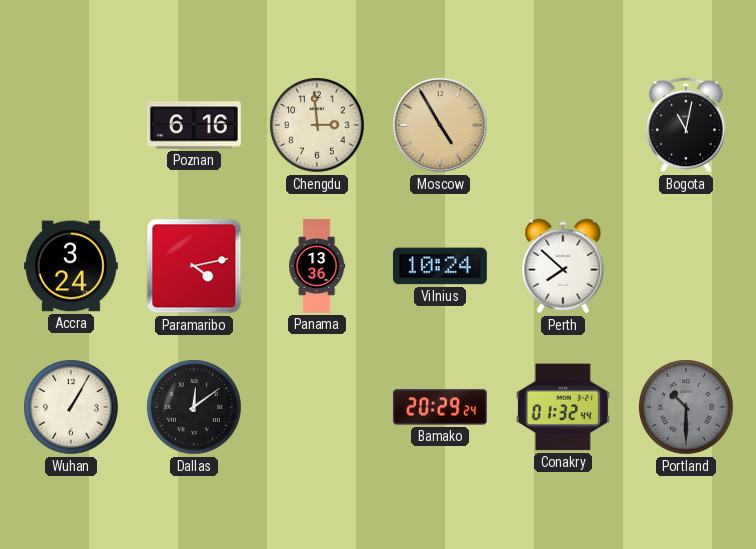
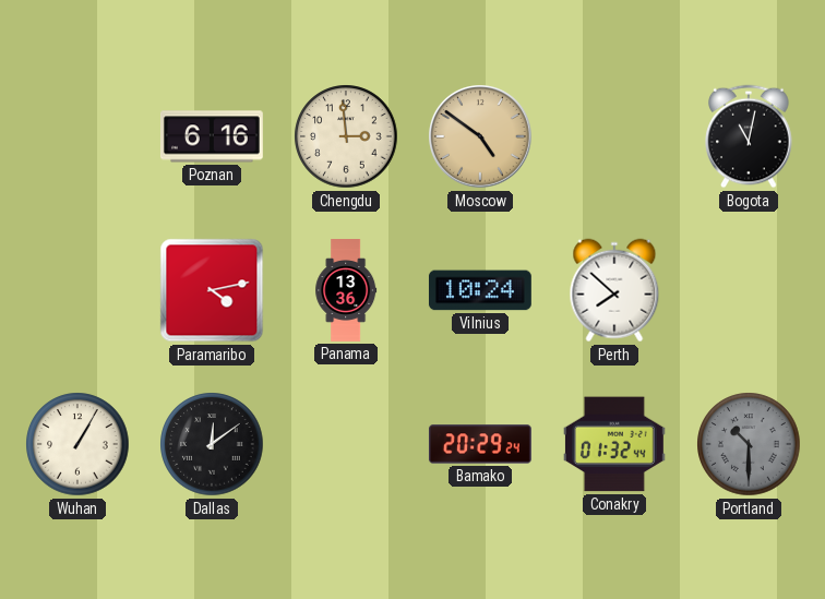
Moscow: 4:55 -> 4:51 (481, 137)
Accra: 3:24 -> none (71, 266)
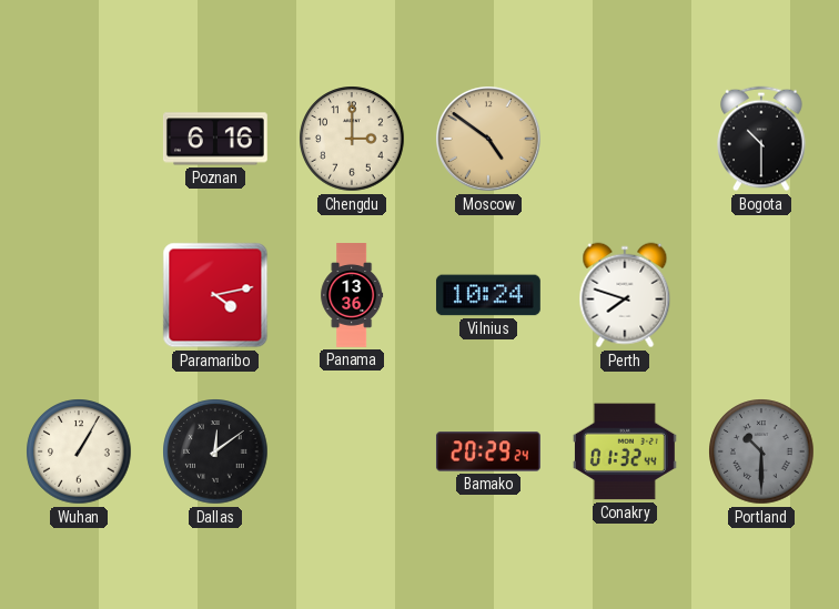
Chengdu: 2:59 -> 3:00 (352, 139)
Bogota: 11:02 -> 10:30 (761, 139)
Perth: 7:52 -> 7:48 (625, 295)
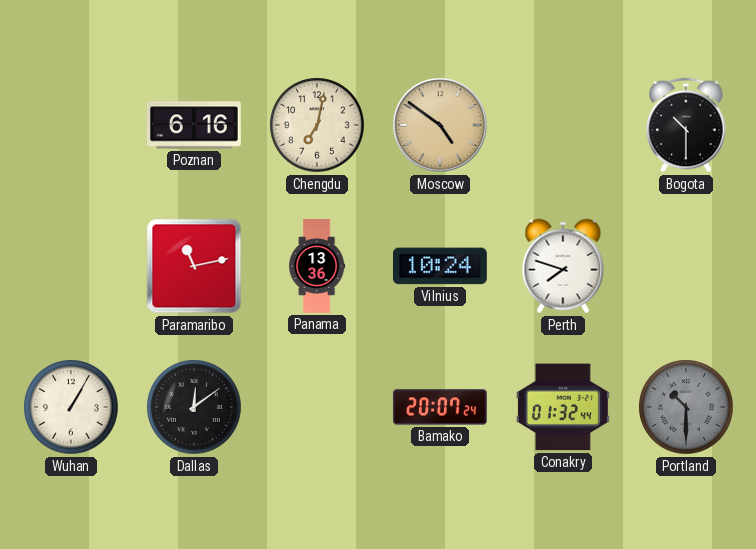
Chengdu: 3:00 -> 7:02 (317, 125)
Paramaribo: 4:13 -> 11:13 (194, 266)
Bamako: 20:29 -> 20:07 (440, 407)
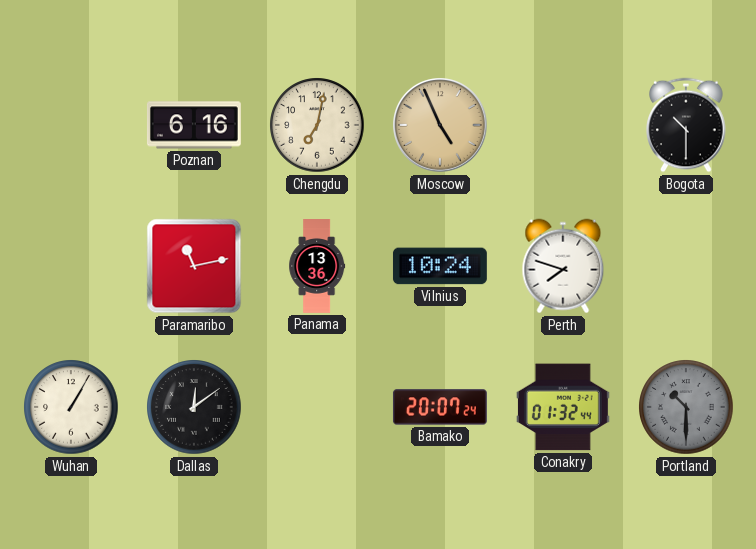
Moscow: 4:51 -> 4:56 (441, 126)
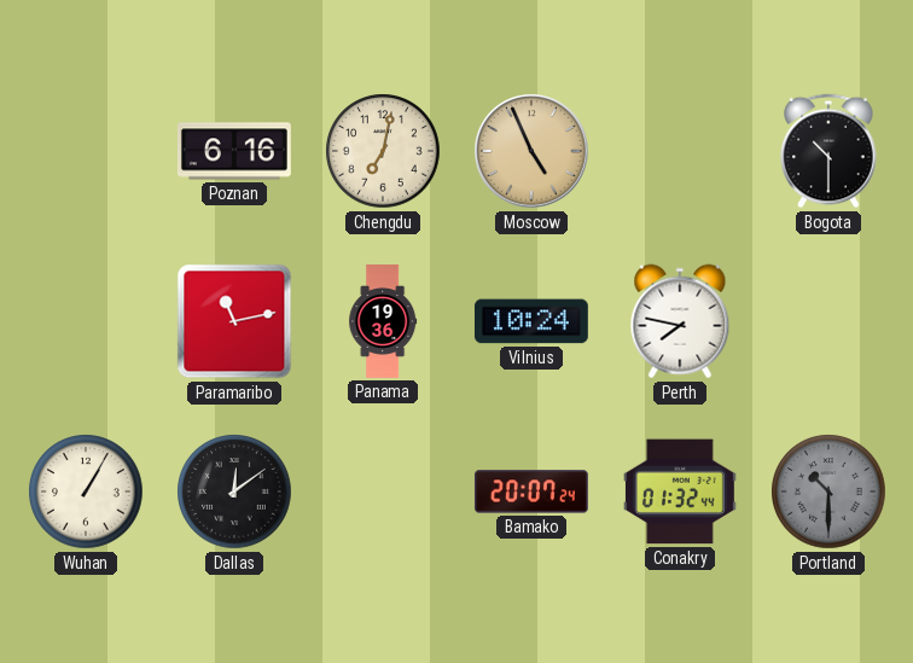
Panama: 13:36 -> 19:36 (383, 322)
Perth: 7:48 -> 7:47 (680, 321)
